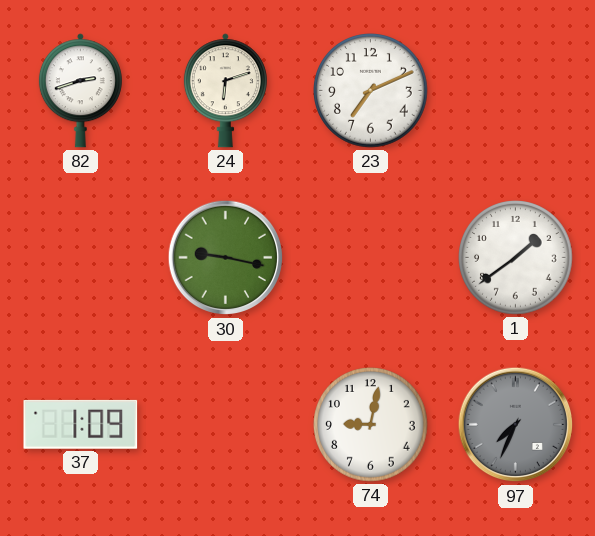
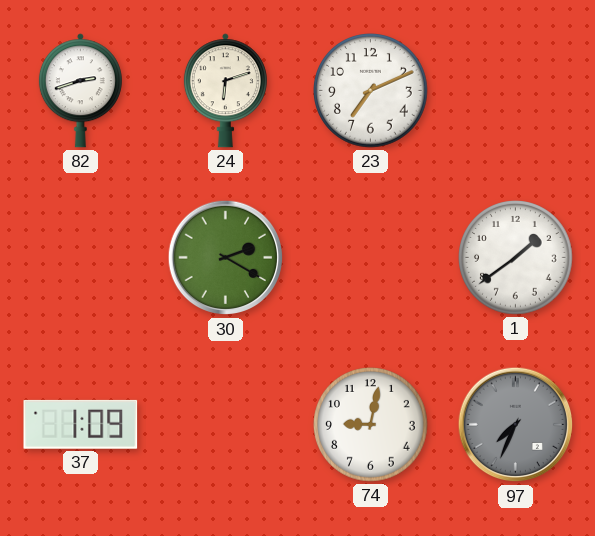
30: 9:17 -> 2:20 (226, 258)
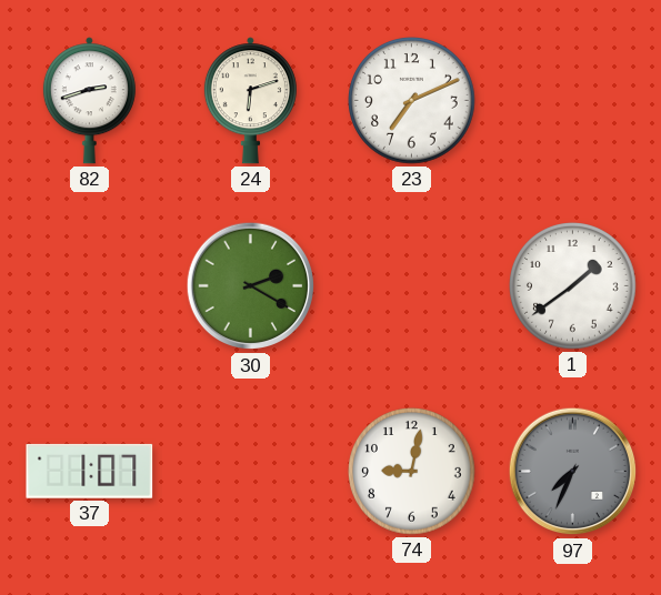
37: 1:09 -> 1:07 (90, 471)
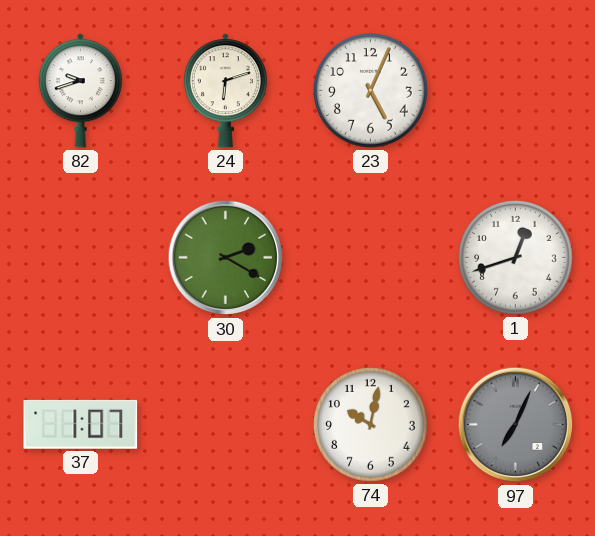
82: 2:42 -> 9:42 (80, 91)
23: 7:11 -> 5:04 (371, 91)
1: 1:39 -> 12:42 (516, 258)
74: 9:02 -> 10:02 (371, 425)
97: 7:34 -> 7:04 (516, 425)
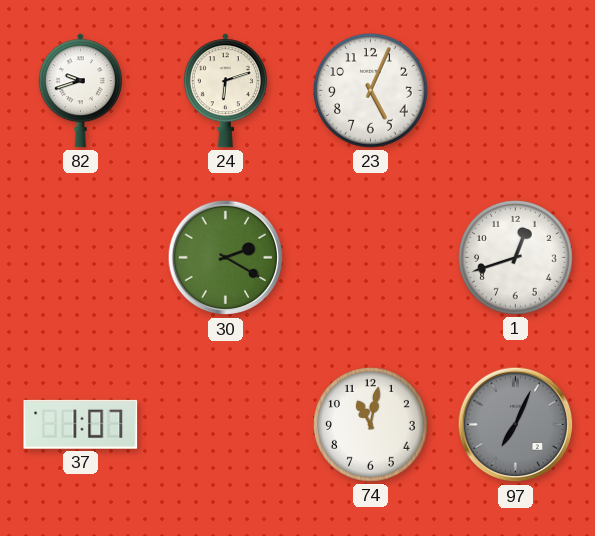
74: 10:02 -> 11:02 (371, 425)
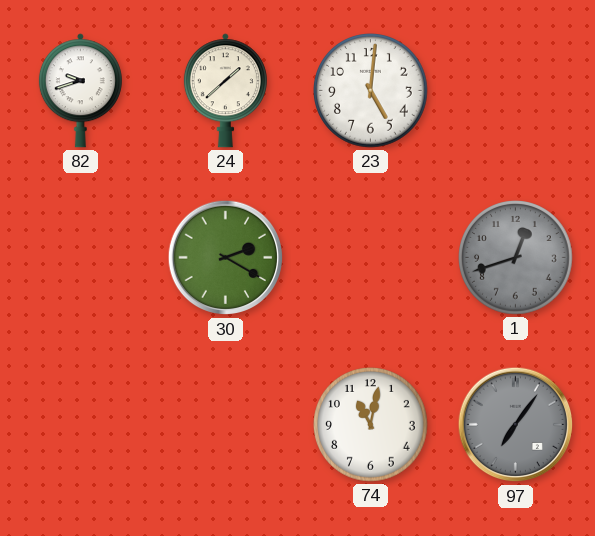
24: 6:12 -> 1:38 (225, 91)
23: 5:04 -> 5:01 (371, 91)
1 dial: white -> grey (516, 258)
37: 1:07 -> none (81, 424)
97: 7:04 -> 7:06 (516, 425)
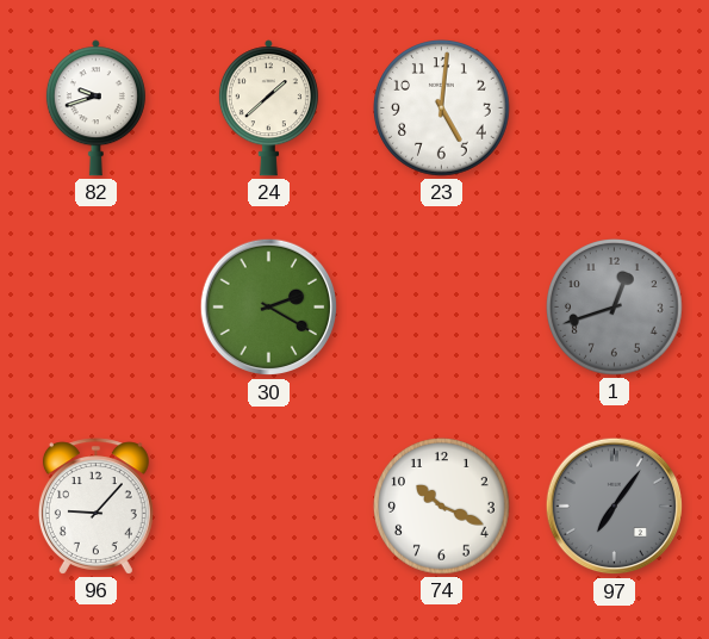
96: none -> 9:07 (95, 507)
74: 11:02 -> 10:19 (442, 507)
